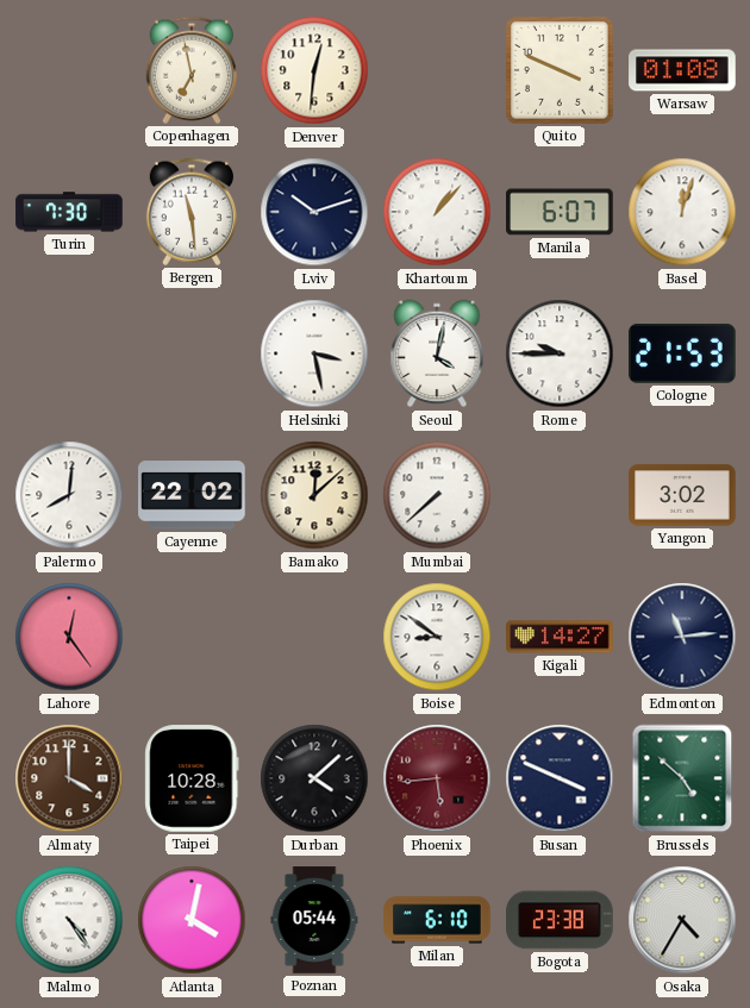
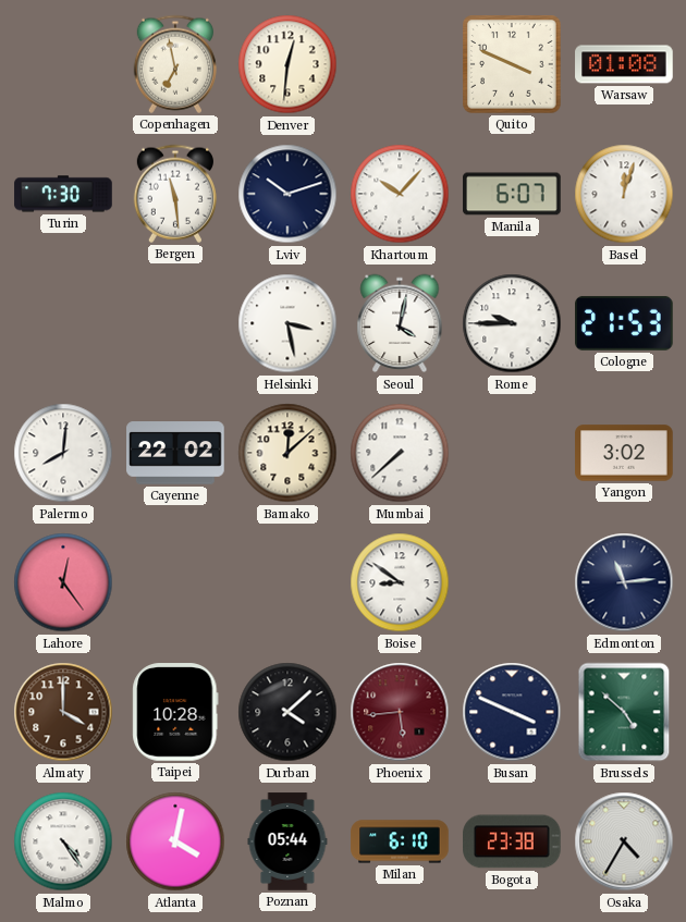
Khartoum: 1:07 -> 10:07 (400, 194)
Kigali: 14:27 -> none (560, 637)
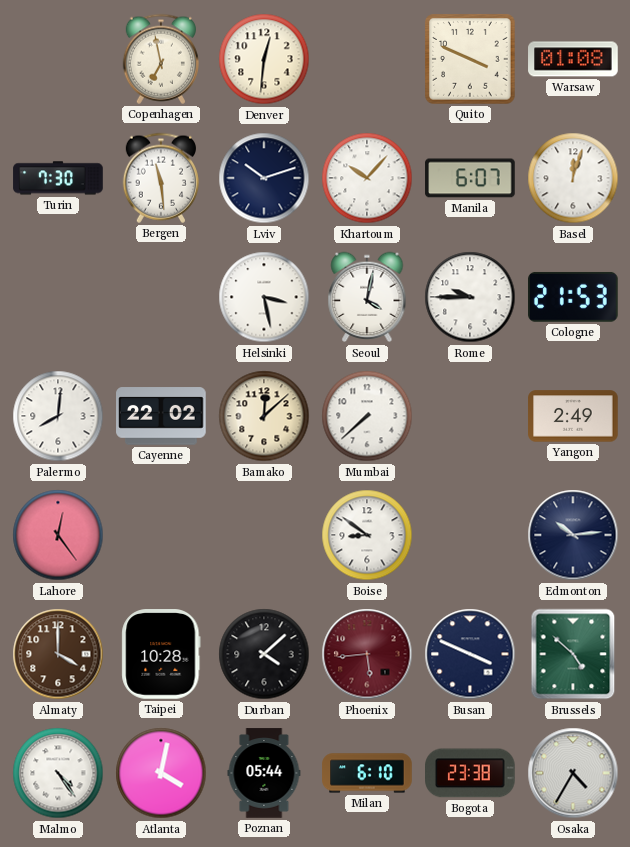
Yangon: 3:02 -> 2:49 (573, 416)
Edmonton: 11:14 -> 10:14 (573, 535)
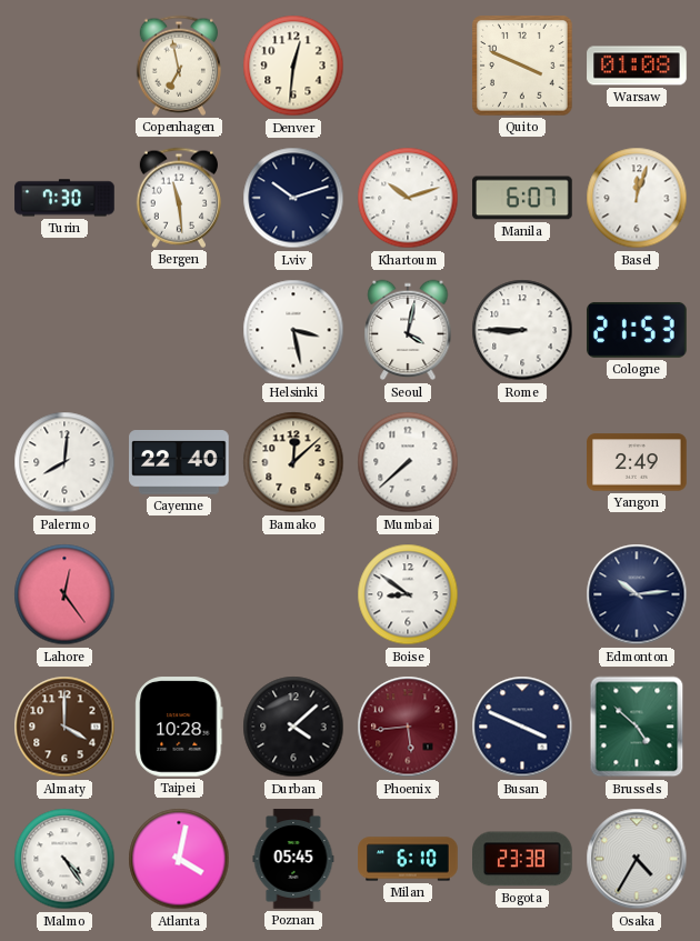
Khartoum: 10:07 -> 10:12 (408, 198)
Rome: 9:45 -> 8:45 (522, 330)
Cayenne: 22:02 -> 22:40 (179, 462)
Poznan: 05:44 -> 05:45 (293, 859)
